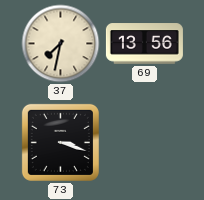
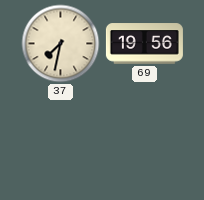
69: 13:56 -> 19:56 (144, 44)
73: 3:18 -> none (60, 142)
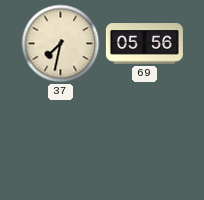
69: 19:56 -> 05:56 (144, 44)
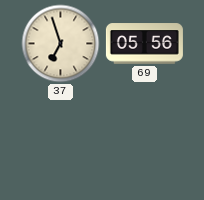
37: 7:32 -> 6:57 (61, 44)
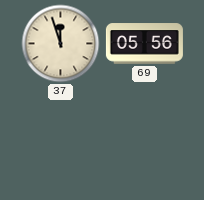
37: 6:57 -> 11:57 (61, 44)
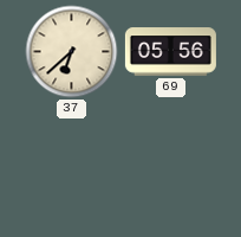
37: 11:57 -> 6:38 (72, 52)
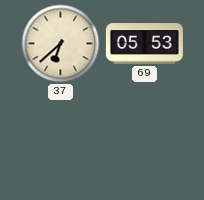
69: 05:56 -> 05:53 (144, 44)
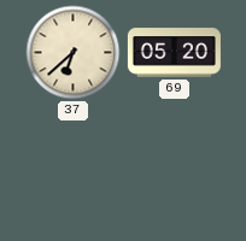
69: 05:53 -> 05:20 (174, 53)
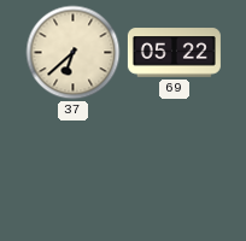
69: 05:20 -> 05:22 (174, 53)
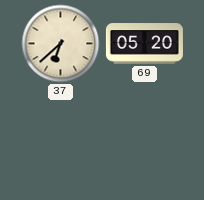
69: 05:22 -> 05:20 (144, 44)
